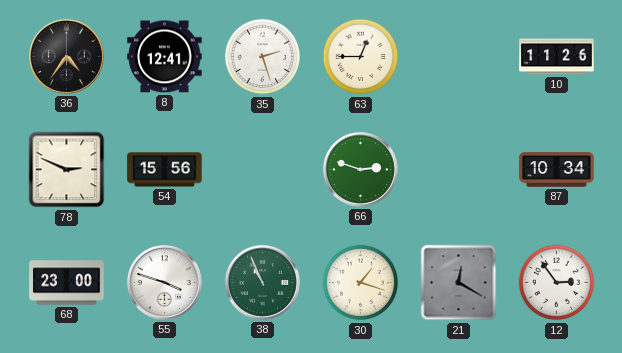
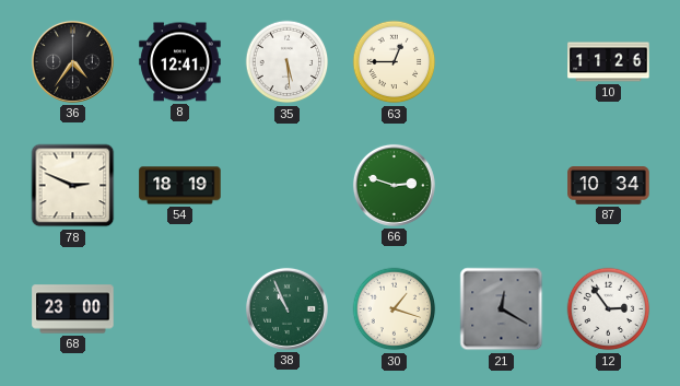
35: 2:27 -> 5:29 (288, 62)
54: 15:56 -> 18:19 (180, 186)
55: 3:48 -> none (164, 282)
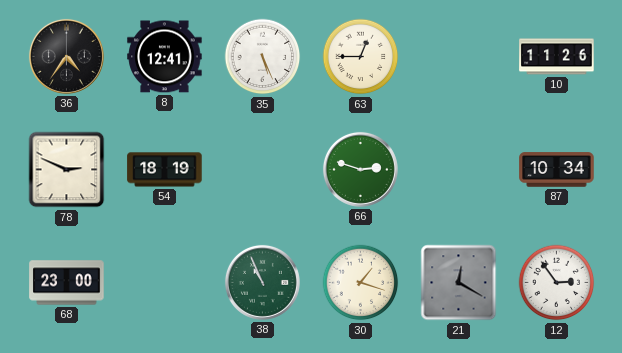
35: 5:29 -> 5:26 (263, 57)
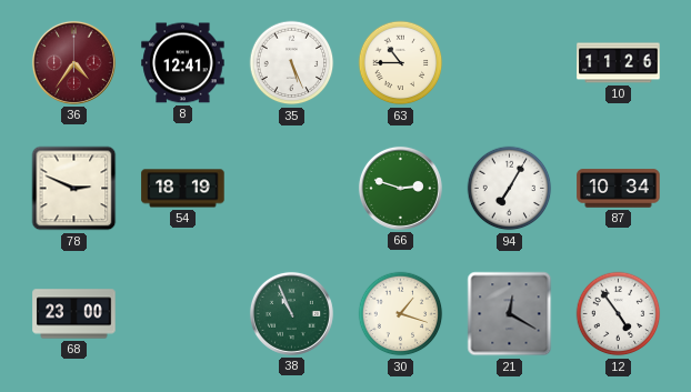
36 dial: black -> burgundy (73, 62)
63: 12:45 -> 10:45 (401, 63)
94: none -> 7:05 (510, 189)
12: 2:54 -> 4:54 (619, 314)
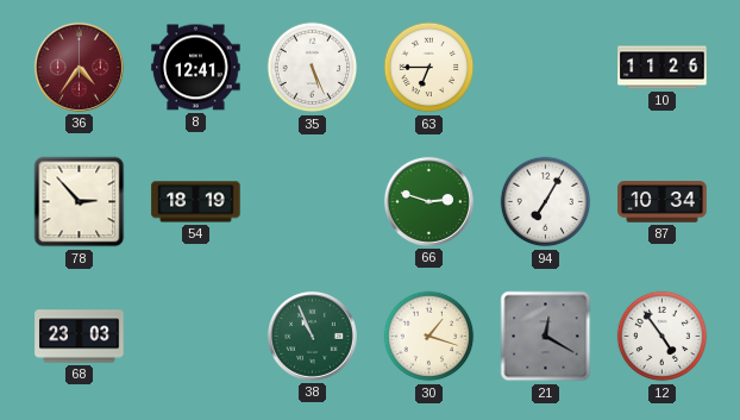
63: 10:45 -> 6:45 (429, 68)
78: 2:49 -> 2:53 (80, 202)
68: 23:00 -> 23:03 (80, 337)
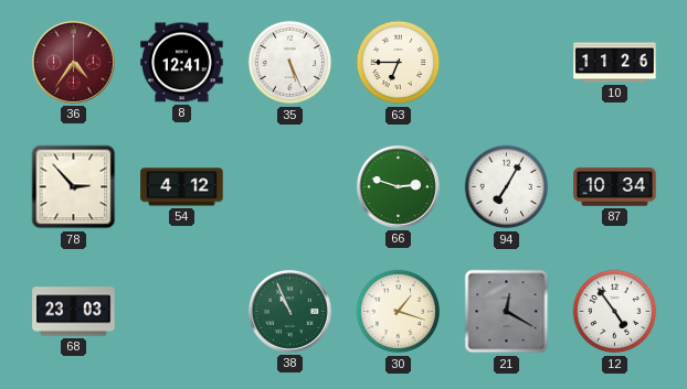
54: 18:19 -> 4:12 (182, 187)
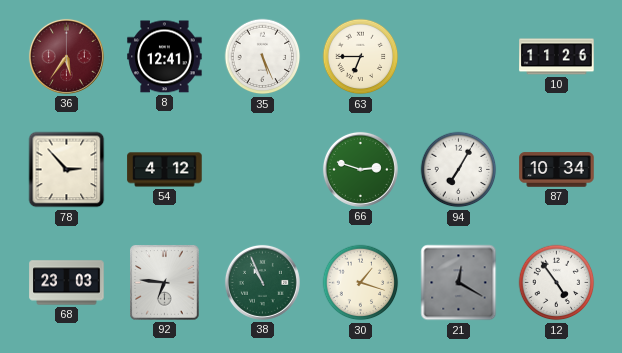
36: 4:36 -> 5:36 (66, 56)
92: none -> 6:46 (165, 283)
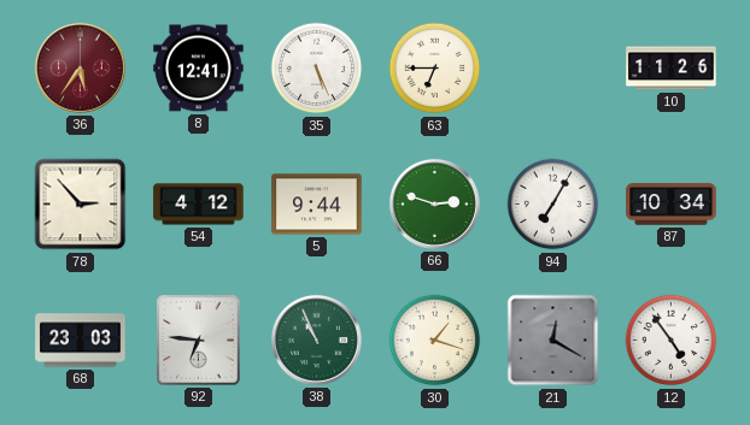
5: none -> 9:44 (317, 205)
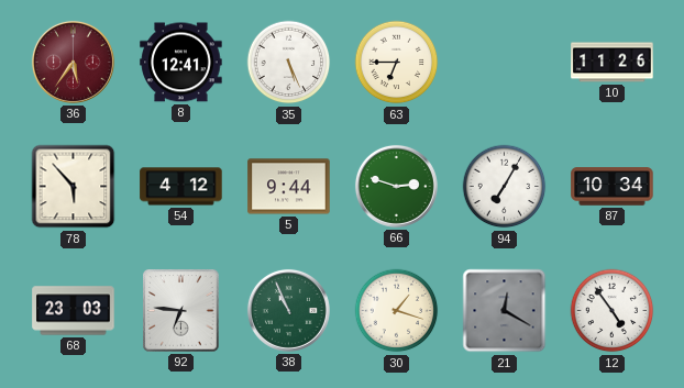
78: 2:53 -> 5:53 (74, 187)
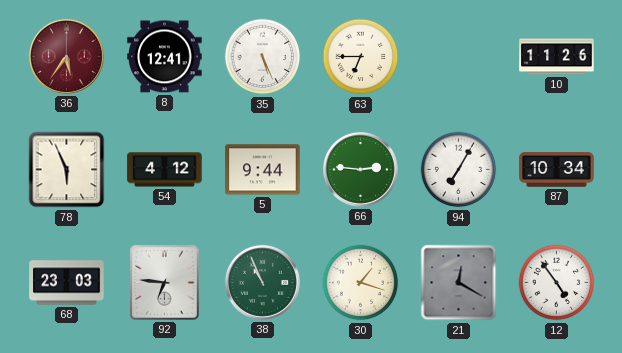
78: 5:53 -> 5:56 (67, 170)
66: 2:48 -> 2:46 (360, 169)
